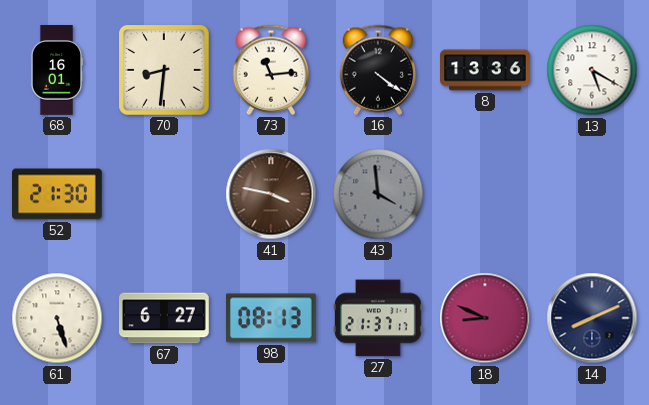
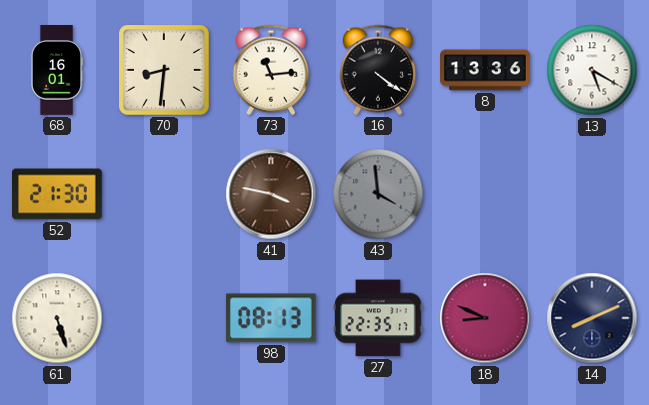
67: 6:27 -> none (165, 318)
27: 21:37 -> 22:35 (379, 318)
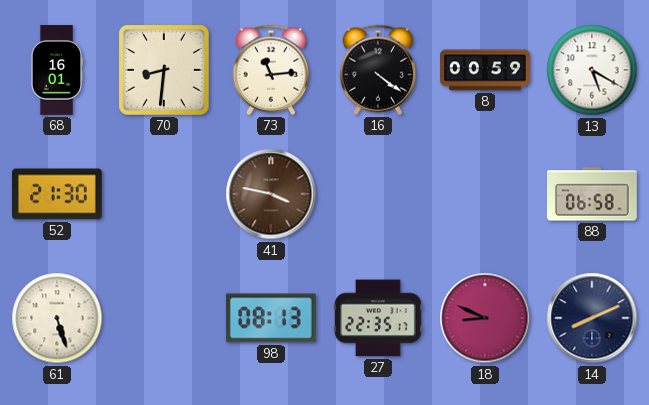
8: 13:36 -> 00:59 (485, 70)
43: 3:59 -> none (378, 194)
88: none -> 06:58 (592, 194)
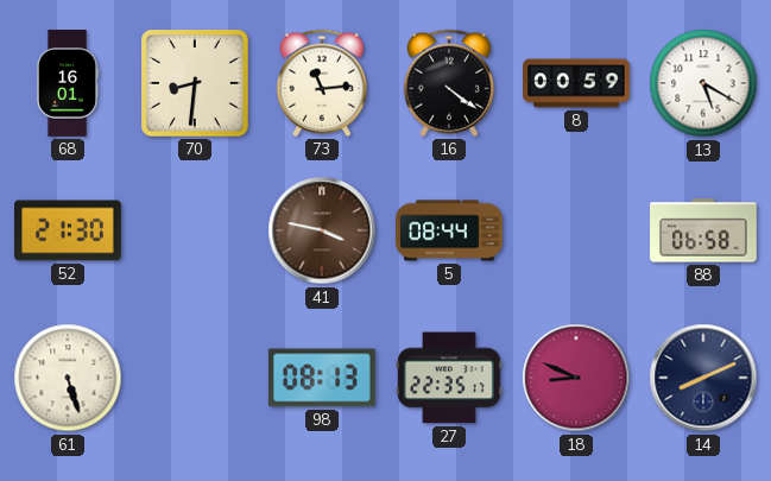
5: none -> 08:44 (449, 230)
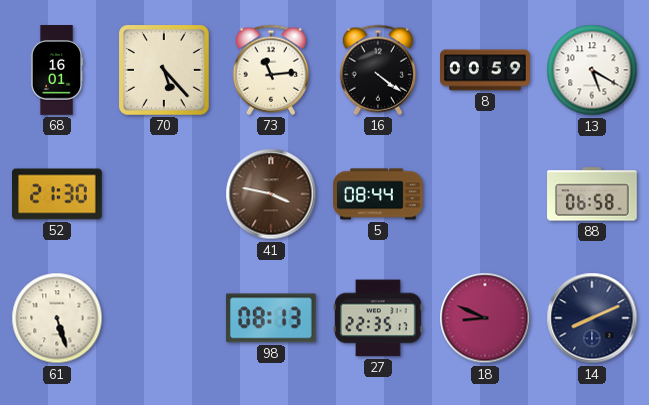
70: 8:31 -> 5:23 (165, 71)
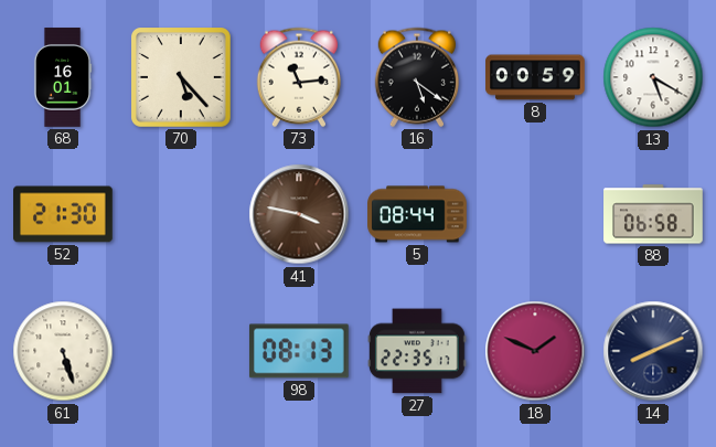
16: 4:21 -> 5:21 (416, 77)
18: 8:49 -> 1:49 (535, 351)
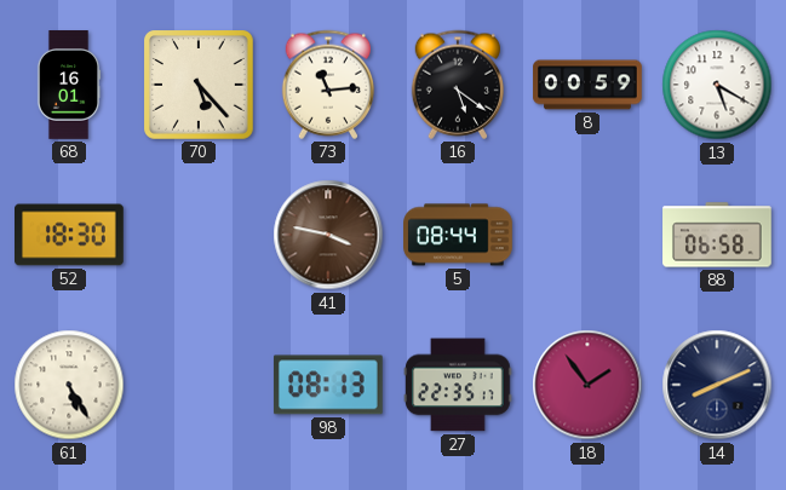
52: 21:30 -> 18:30 (69, 235)
61: 5:27 -> 5:25 (69, 385)
18: 1:49 -> 1:54 (587, 385)
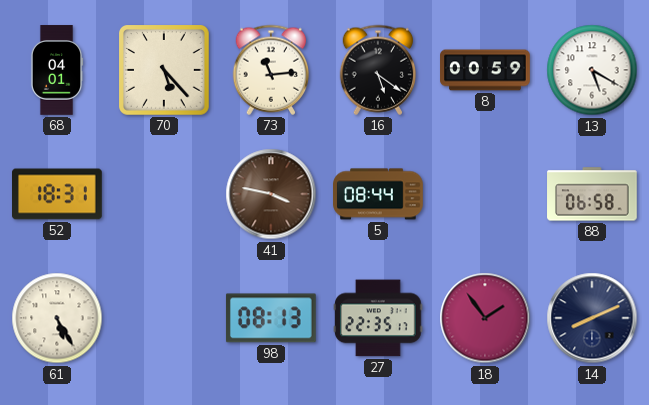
68: 16:01 -> 04:01 (57, 70)
52: 18:30 -> 18:31 (57, 194)
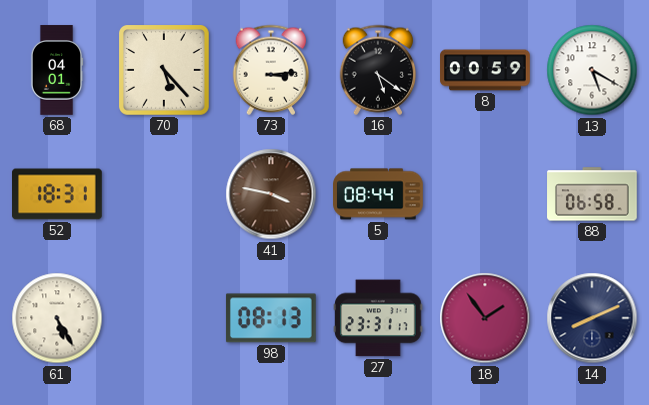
73: 11:14 -> 3:14 (270, 70)
27: 22:35 -> 23:31 (379, 318)
